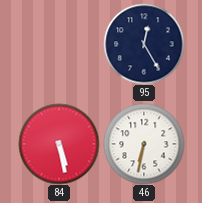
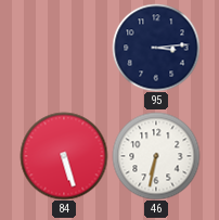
95: 12:25 -> 3:14 (156, 48)
84: 5:28 -> 5:27 (64, 156)
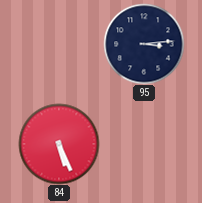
84: 5:27 -> 5:26 (59, 144)
46: 6:32 -> none (156, 156)
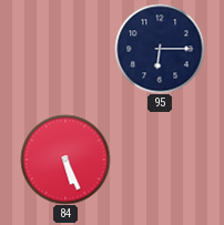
95: 3:14 -> 6:15 (160, 49)
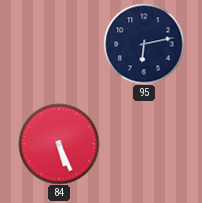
95: 6:15 -> 6:13 (144, 44)
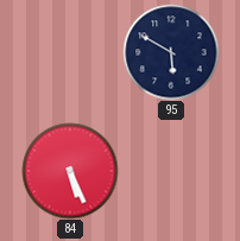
95: 6:13 -> 5:50 (171, 52)
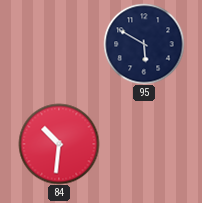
84: 5:26 -> 10:31 (59, 144)
